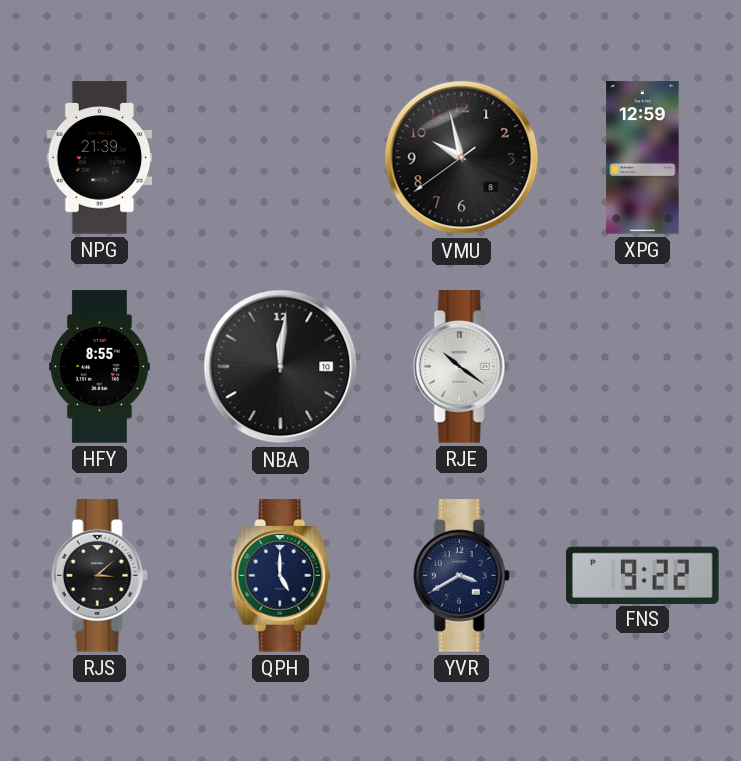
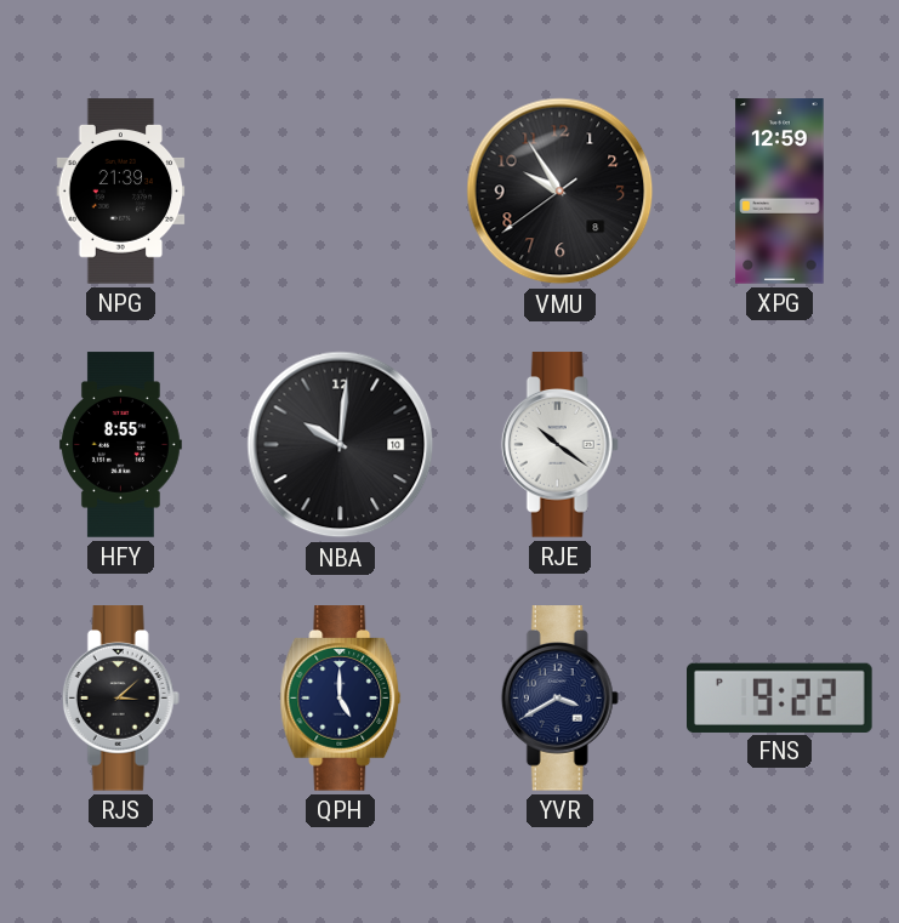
VMU: 9:57 -> 9:54 (561, 192)
NBA: 12:01 -> 10:01 (341, 445)
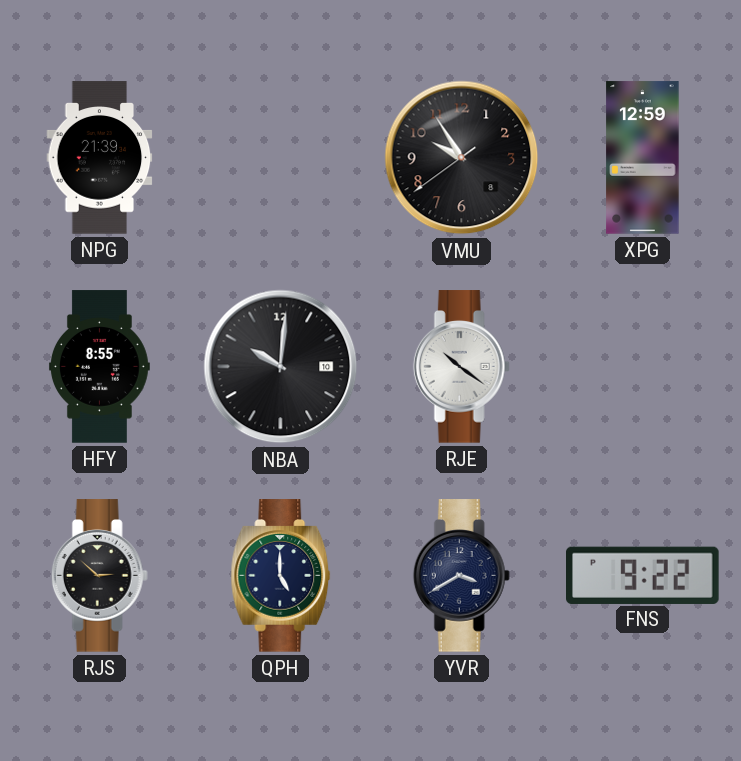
RJS: 3:08 -> 2:52 (99, 576)
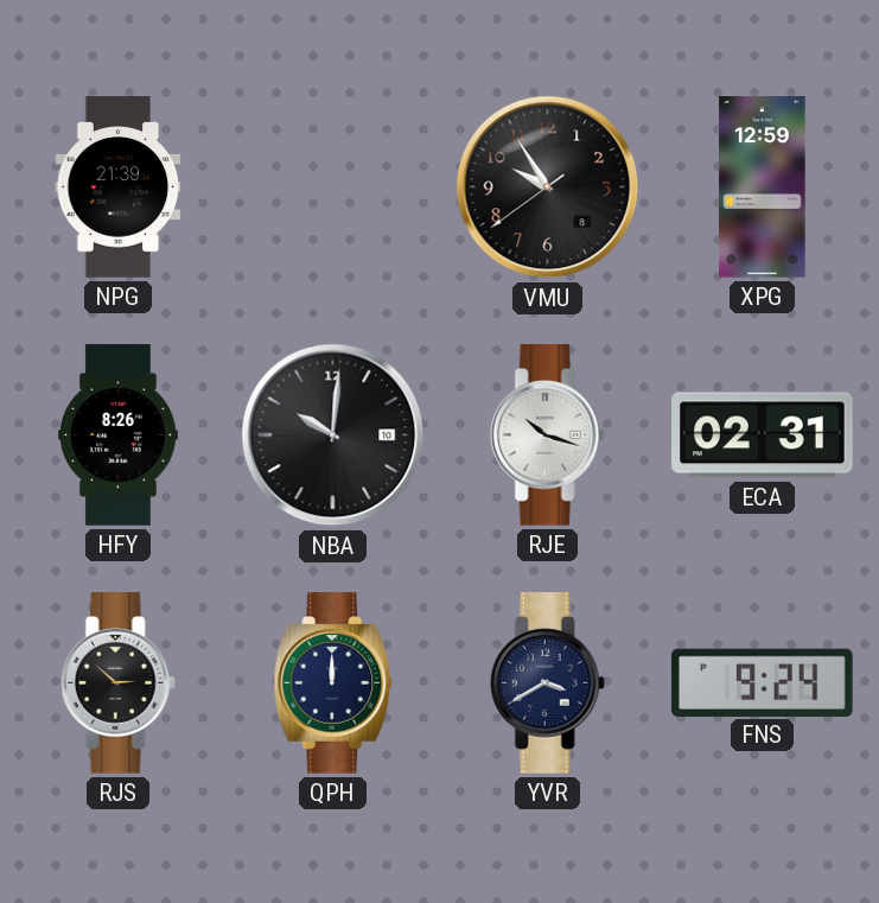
HFY: 8:55 -> 8:26 (119, 435)
RJE: 10:21 -> 10:18 (547, 435)
ECA: none -> 02:31 (763, 435)
QPH: 5:00 -> 12:00 (333, 683)
FNS: 9:22 -> 9:24 (763, 682)
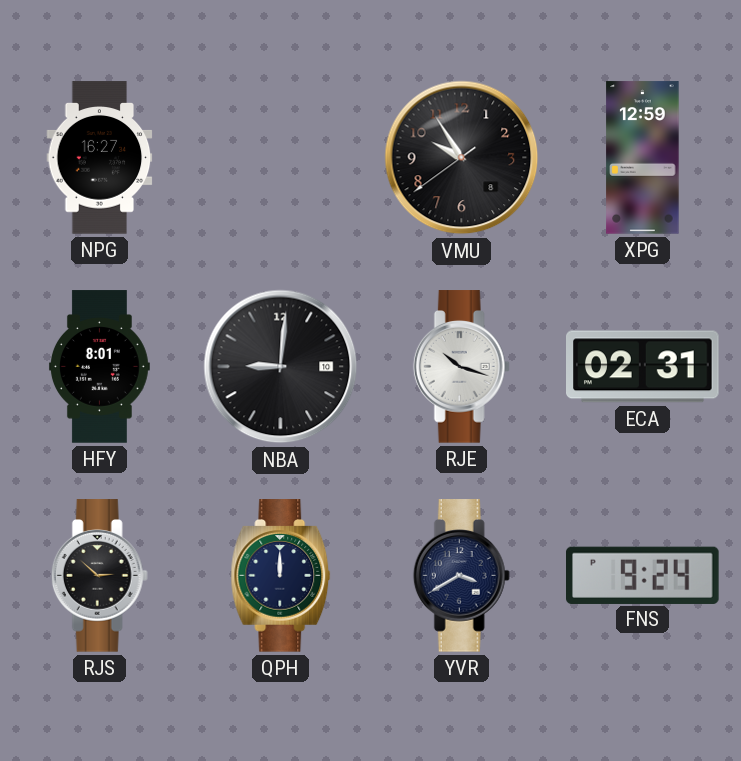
NPG: 21:39 -> 16:27 (100, 158)
HFY: 8:26 -> 8:01 (100, 367)
NBA: 10:01 -> 9:01 (281, 367)
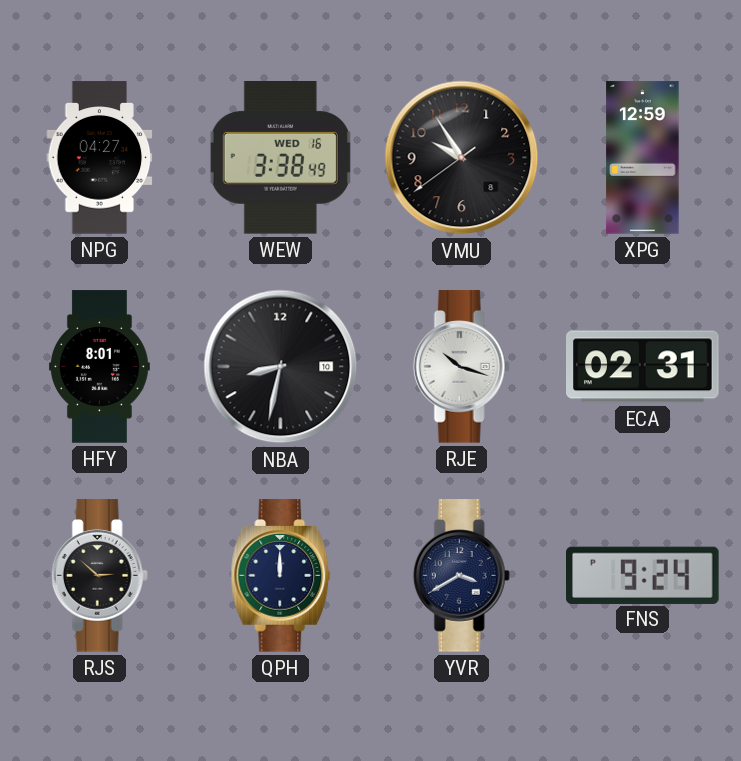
NPG: 16:27 -> 04:27 (100, 158)
WEW: none -> 3:38 (280, 158)
NBA: 9:01 -> 8:32 (281, 367)
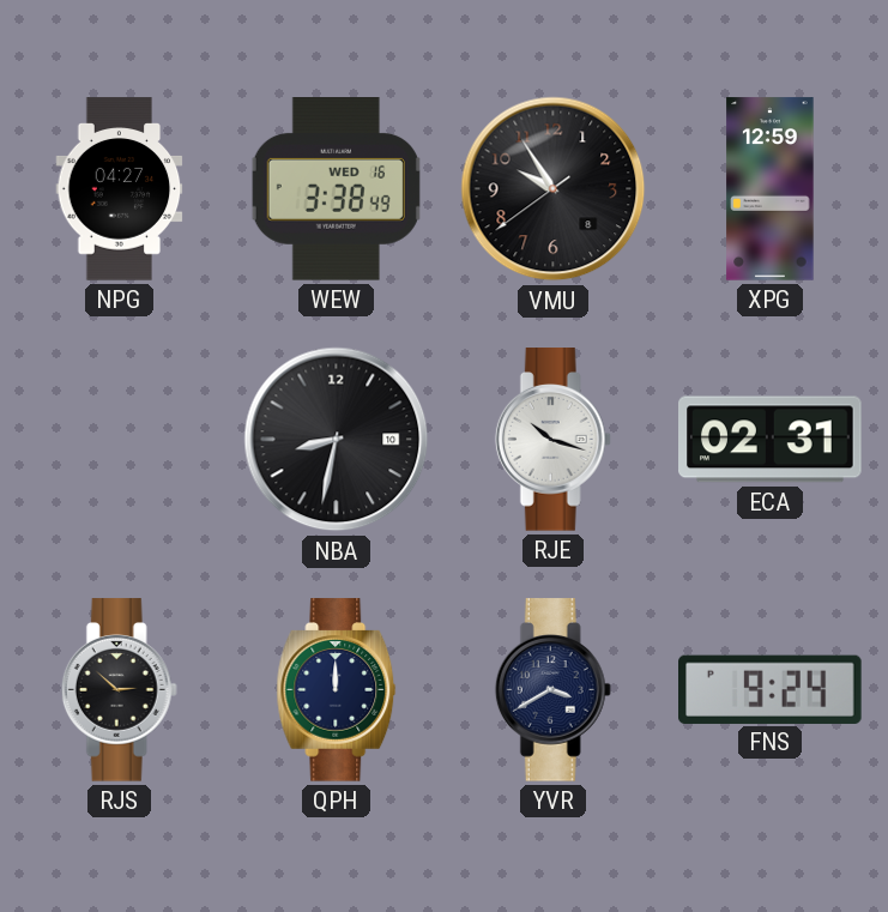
HFY: 8:01 -> none (100, 367)
